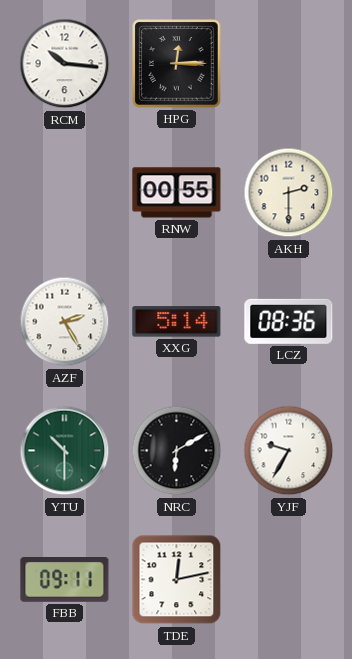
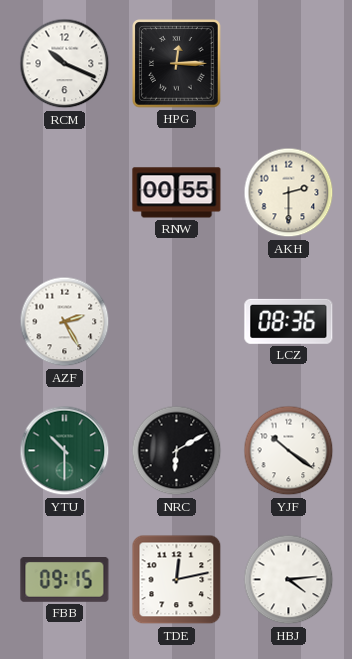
RCM: 10:16 -> 10:19 (65, 64)
XXG: 5:14 -> none (177, 322)
YJF: 9:35 -> 10:21 (289, 451)
FBB: 09:11 -> 09:15 (65, 580)
HBJ: none -> 4:14 (289, 580)
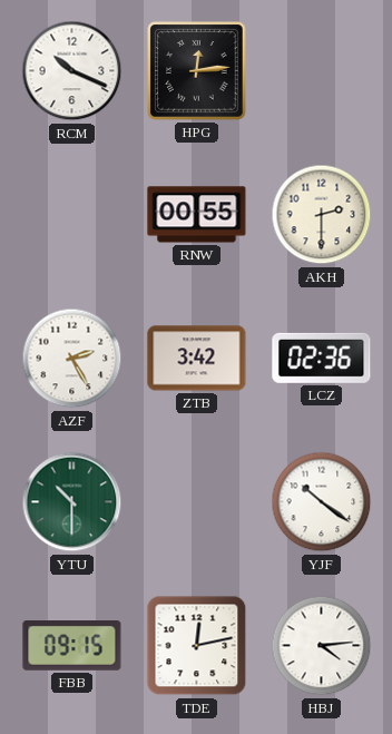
HPG: 12:15 -> 12:14 (197, 71)
ZTB: none -> 3:42 (197, 359)
LCZ: 08:36 -> 02:36 (322, 358)
NRC: 6:10 -> none (177, 451)
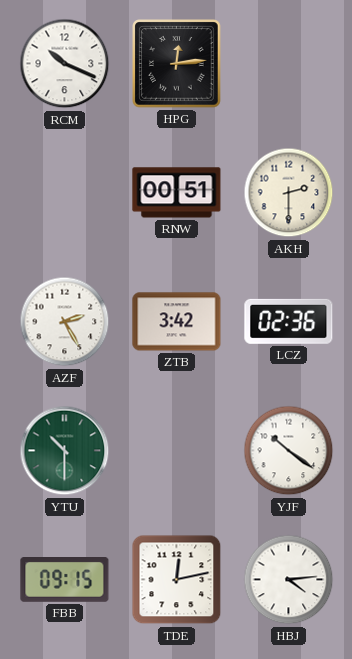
RNW: 00:55 -> 00:51 (177, 193)
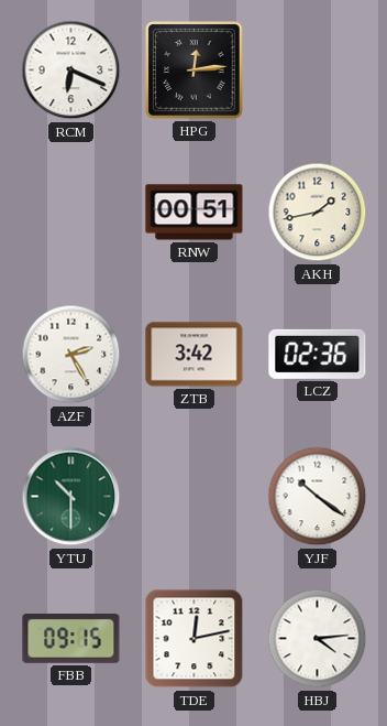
RCM: 10:19 -> 6:19 (71, 71)
AKH: 2:30 -> 1:43 (318, 213)
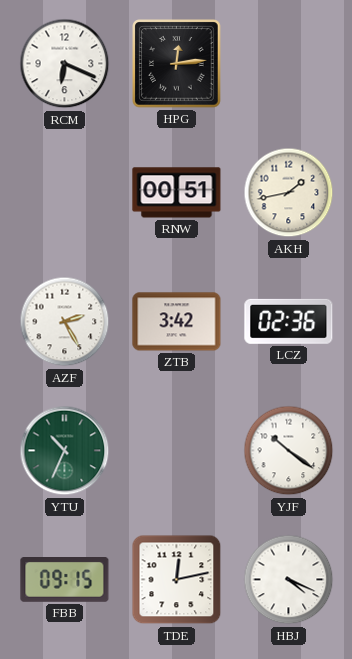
YTU: 10:30 -> 10:34 (65, 451)
HBJ: 4:14 -> 4:19 (289, 580)
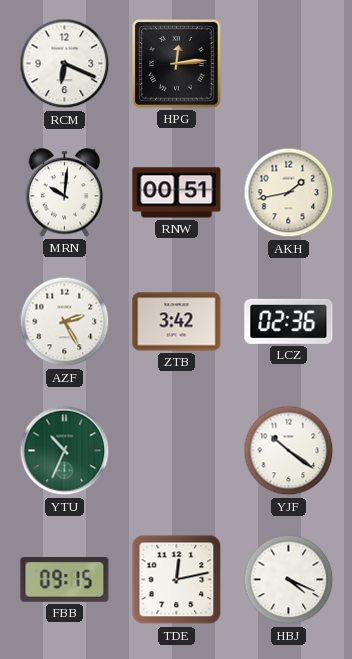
MRN: none -> 10:01 (64, 193)
